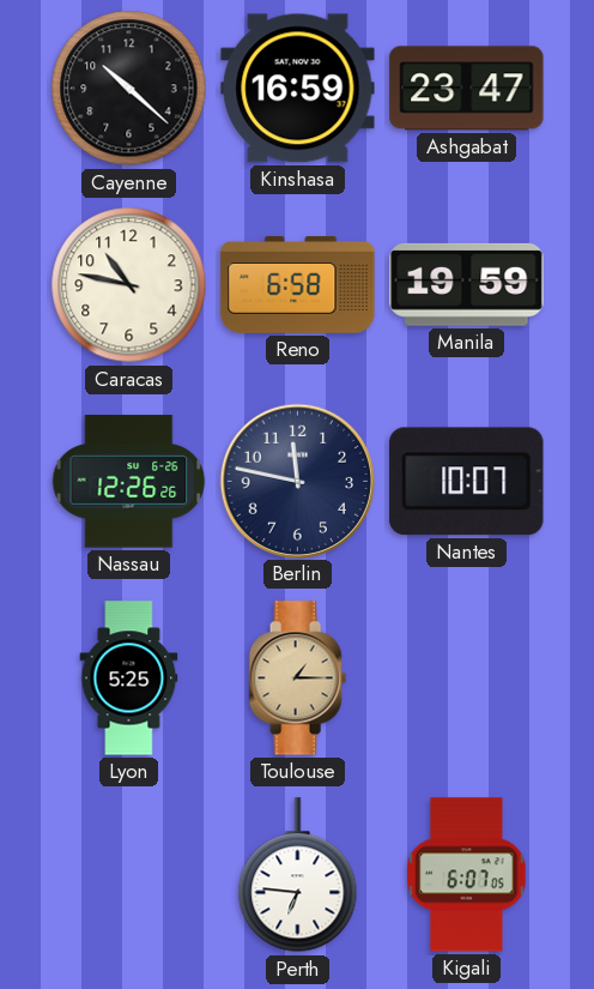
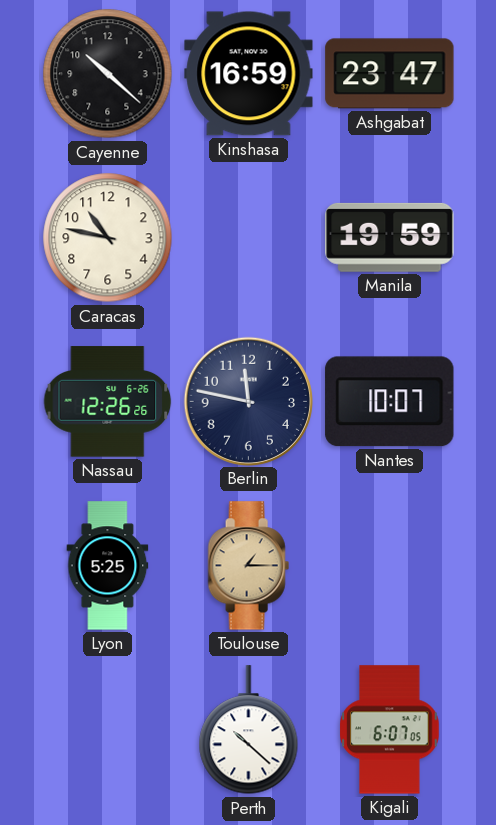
Reno: 6:58 -> none (298, 284)
Perth: 6:46 -> 10:22 (249, 730)
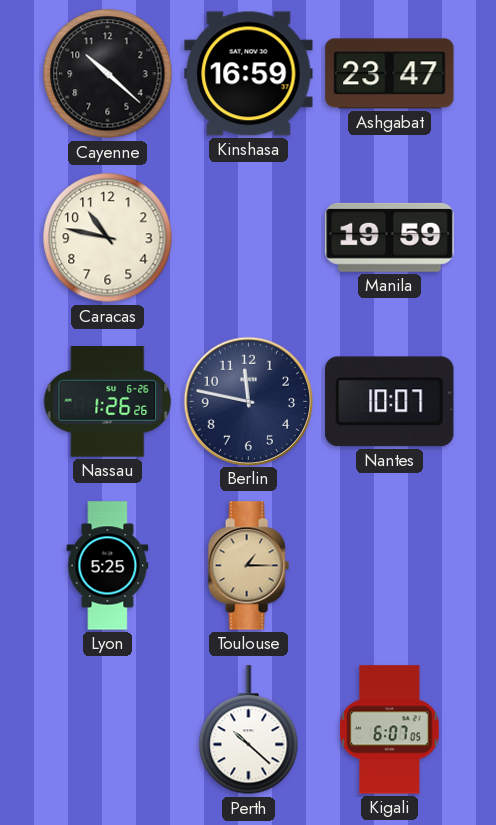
Nassau: 12:26 -> 1:26 (108, 402)
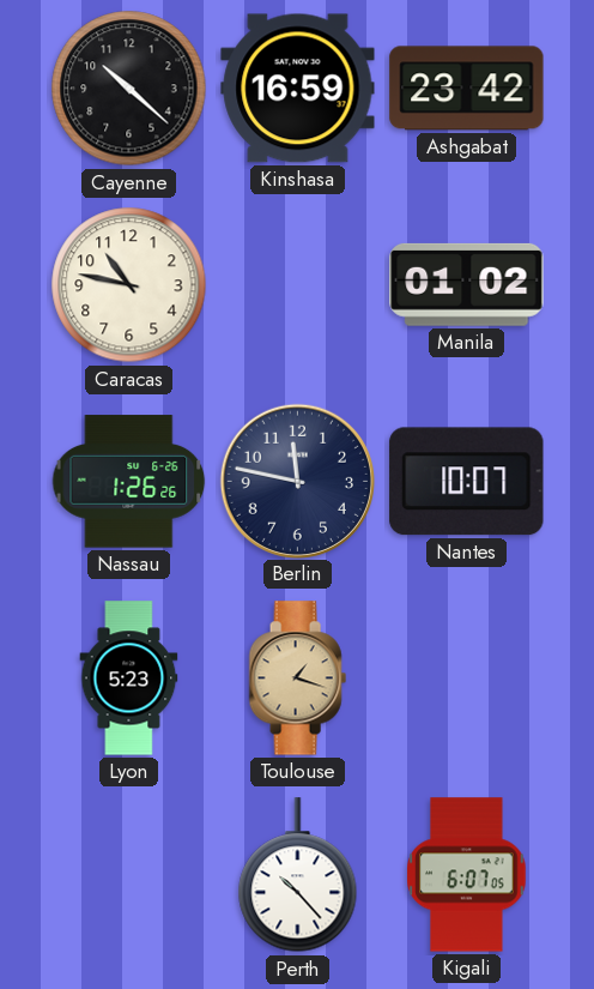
Ashgabat: 23:47 -> 23:42 (467, 89)
Manila: 19:59 -> 01:02 (467, 284)
Lyon: 5:25 -> 5:23 (129, 679)
Toulouse: 1:15 -> 1:18 (297, 679)
Perth: 10:22 -> 10:23 (298, 875)
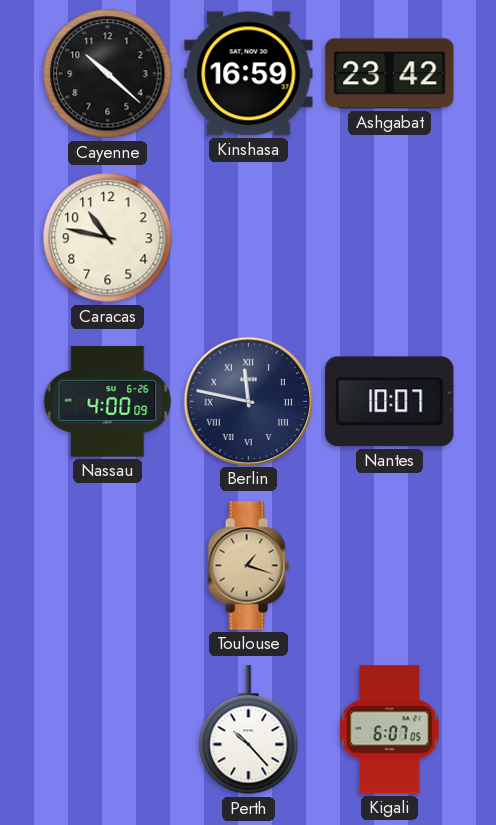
Manila: 01:02 -> none (467, 284)
Nassau: 1:26 -> 4:00 (108, 402)
Berlin numerals: Arabic -> Roman (248, 401)
Lyon: 5:23 -> none (129, 679)
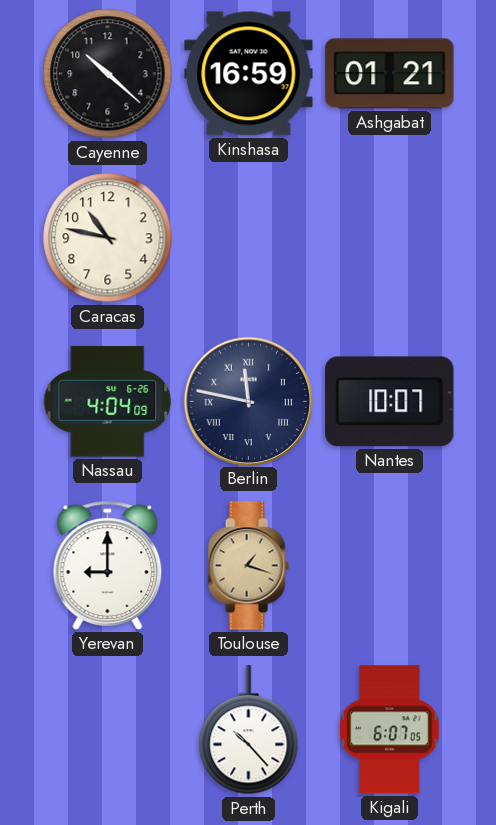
Ashgabat: 23:42 -> 01:21 (390, 74)
Nassau: 4:00 -> 4:04 (108, 402)
Yerevan: none -> 9:00 (108, 565)
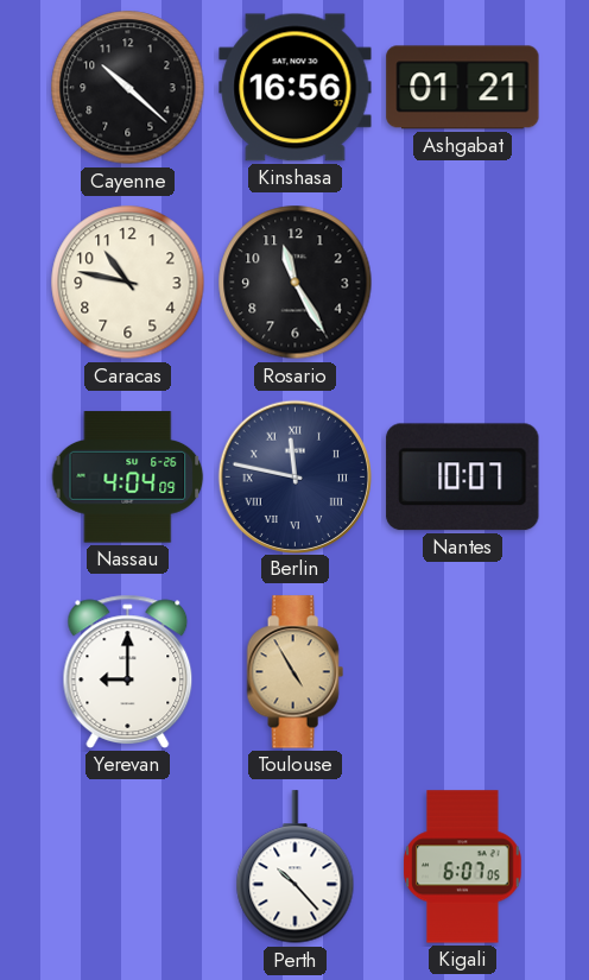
Kinshasa: 16:59 -> 16:56 (296, 88)
Rosario: none -> 11:25 (296, 283)
Toulouse: 1:18 -> 4:55 (294, 672)
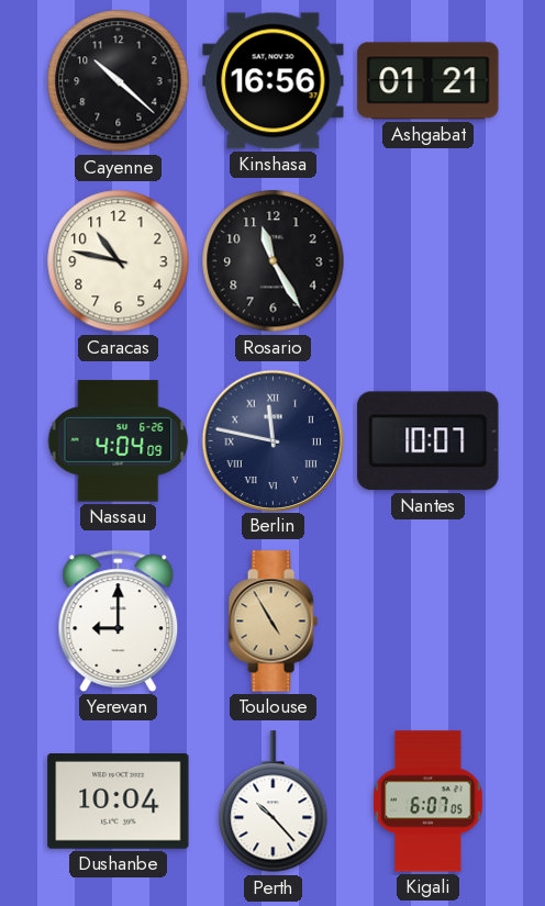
Dushanbe: none -> 10:04 (119, 801)
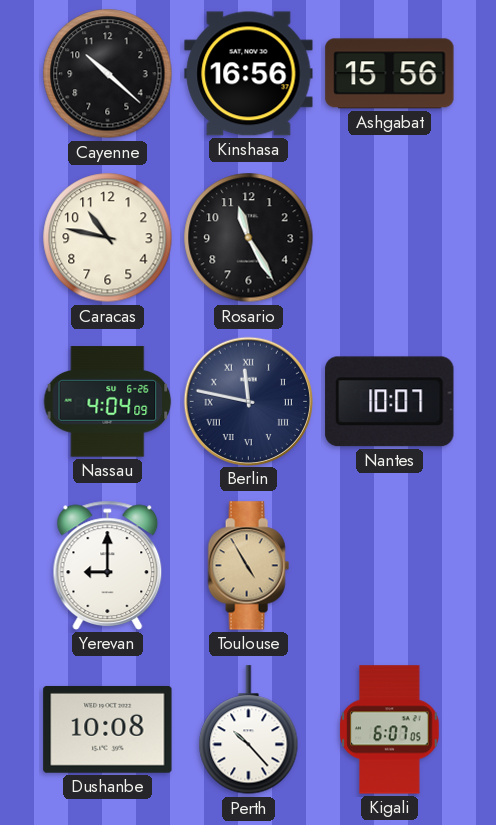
Ashgabat: 01:21 -> 15:56 (390, 74)
Dushanbe: 10:04 -> 10:08 (108, 729)
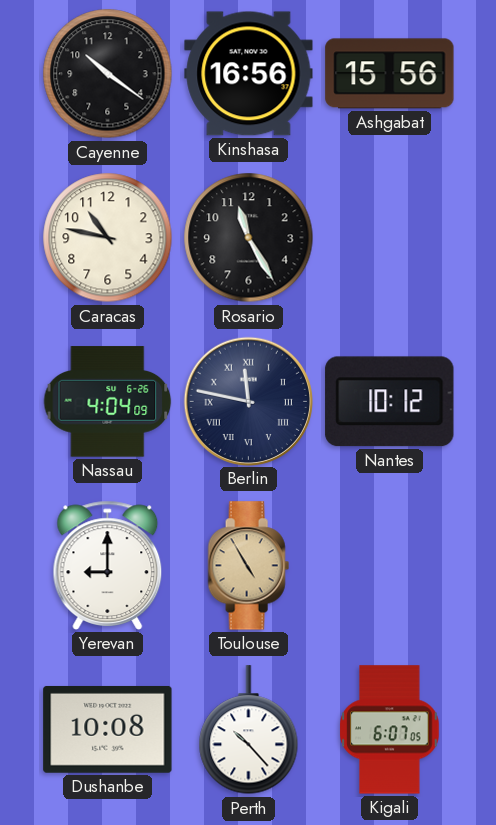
Cayenne: 10:22 -> 10:21 (108, 74)
Nantes: 10:07 -> 10:12 (390, 402)
